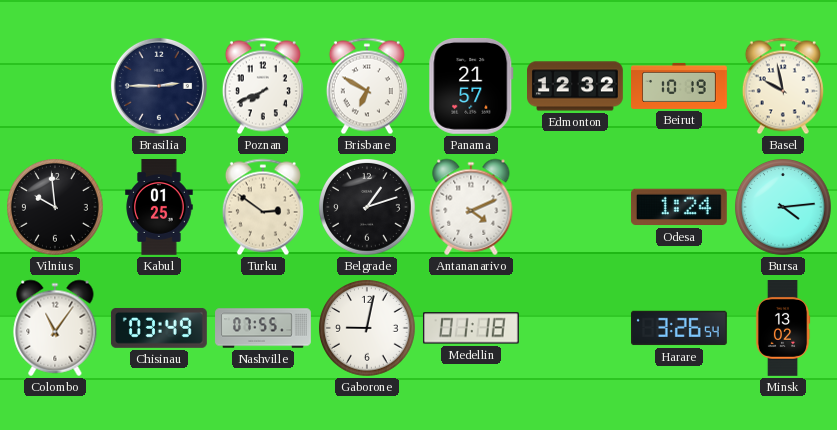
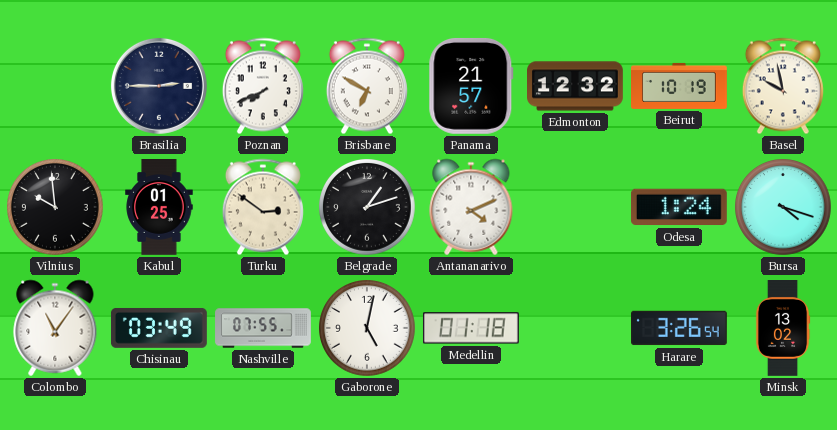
Bursa: 4:14 -> 4:18 (784, 208)
Gaborone: 9:02 -> 5:02 (368, 329)
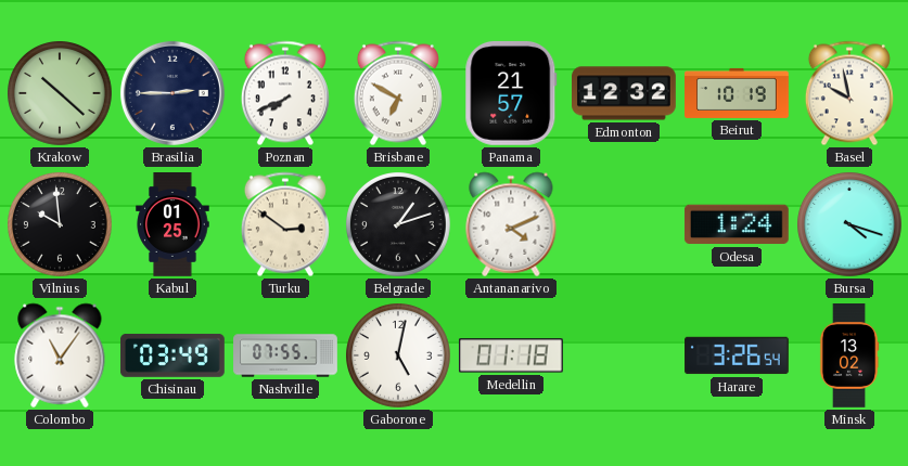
Krakow: none -> 10:22 (61, 94)
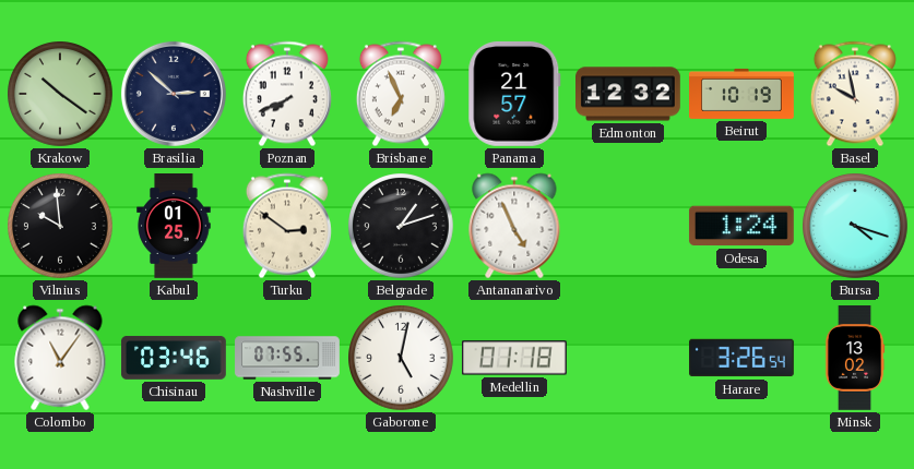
Krakow: 10:22 -> 10:21 (61, 95)
Brasilia: 2:45 -> 2:52 (174, 94)
Brisbane: 6:50 -> 6:56 (401, 94)
Antananarivo: 4:11 -> 4:56 (514, 226)
Chisinau: 03:49 -> 03:46 (174, 358)
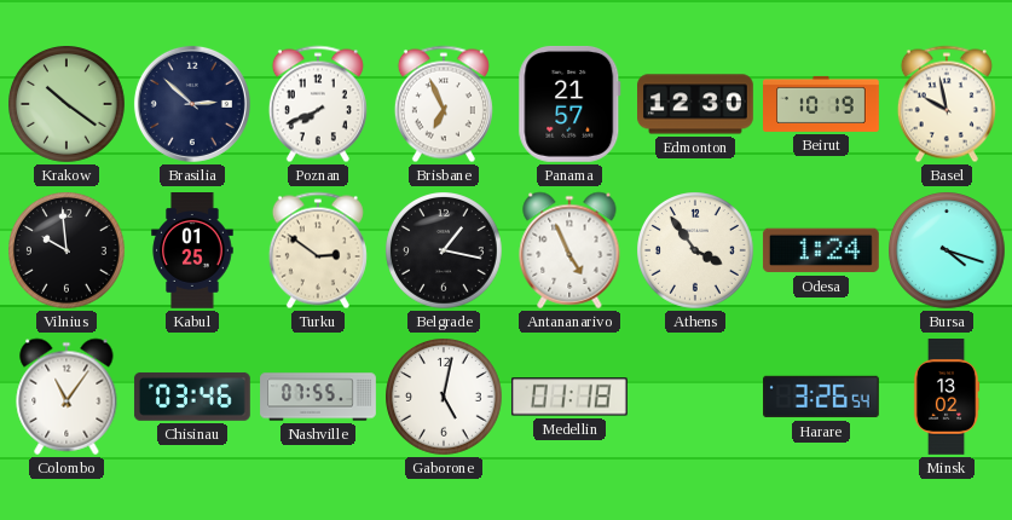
Edmonton: 12:32 -> 12:30 (696, 104)
Belgrade: 1:12 -> 1:17 (445, 252)
Athens: none -> 3:54 (696, 252)
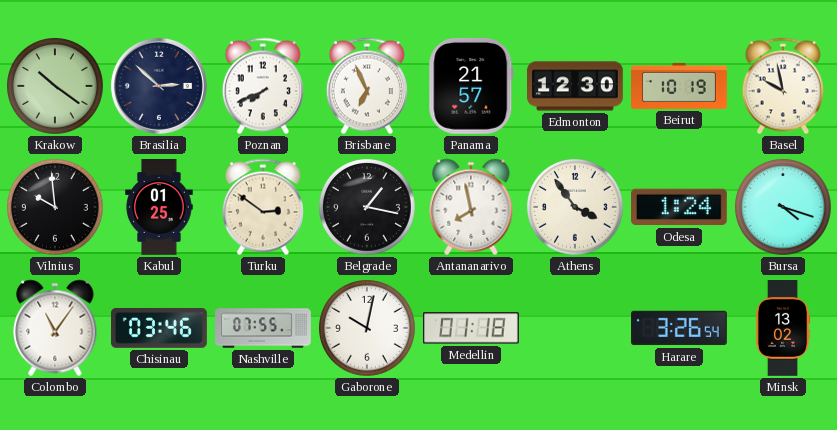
Antananarivo: 4:56 -> 7:58 (471, 207)
Gaborone: 5:02 -> 10:02 (368, 329)
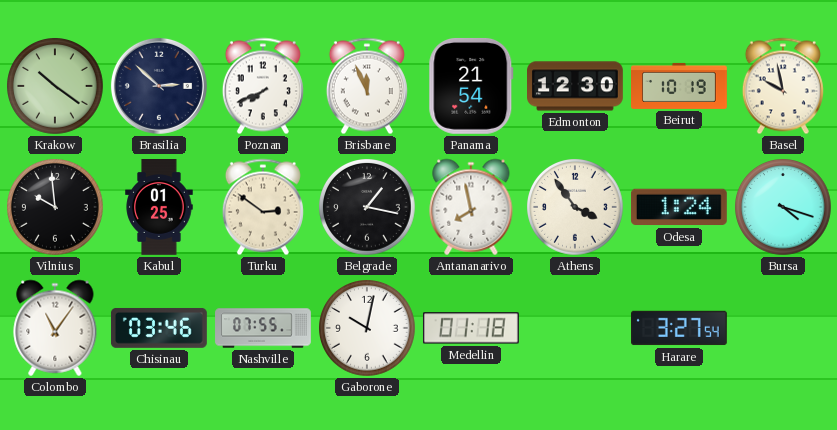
Brisbane: 6:56 -> 11:56 (367, 86)
Panama: 21:57 -> 21:54 (471, 86)
Harare: 3:26 -> 3:27 (680, 328)
Minsk: 13:02 -> none (783, 329)
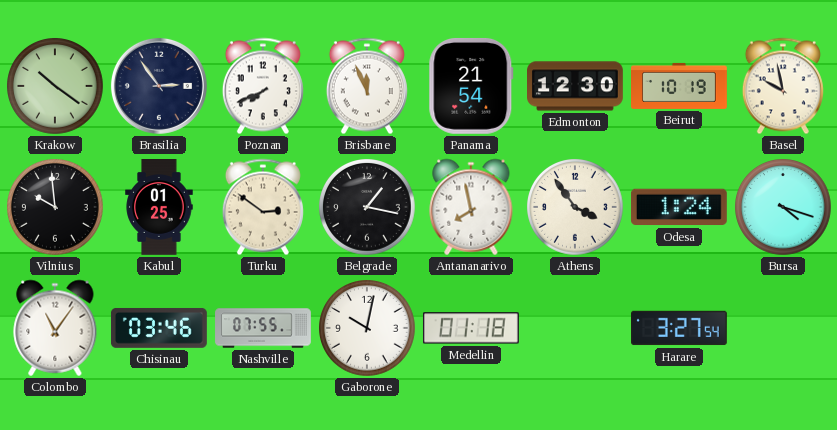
Brasilia: 2:52 -> 2:54 (159, 86)
